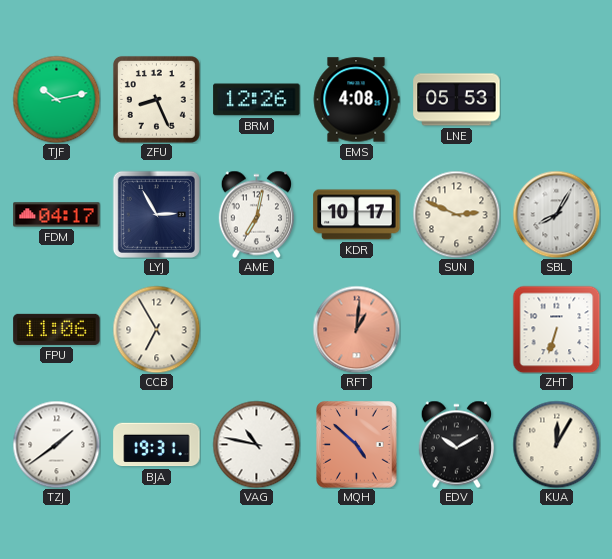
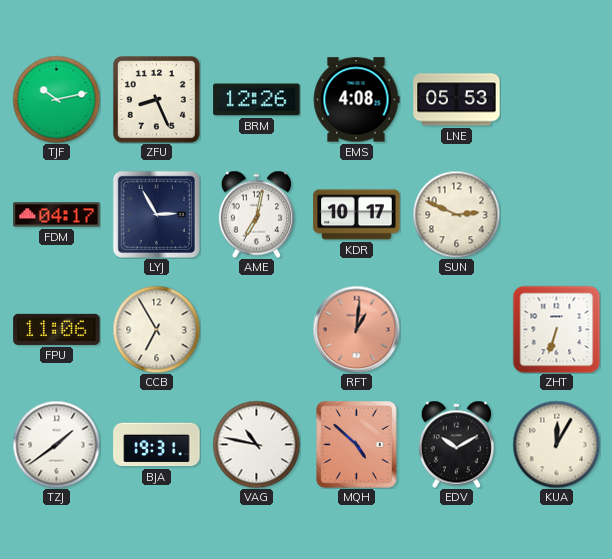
SBL: 8:05 -> none (556, 214)
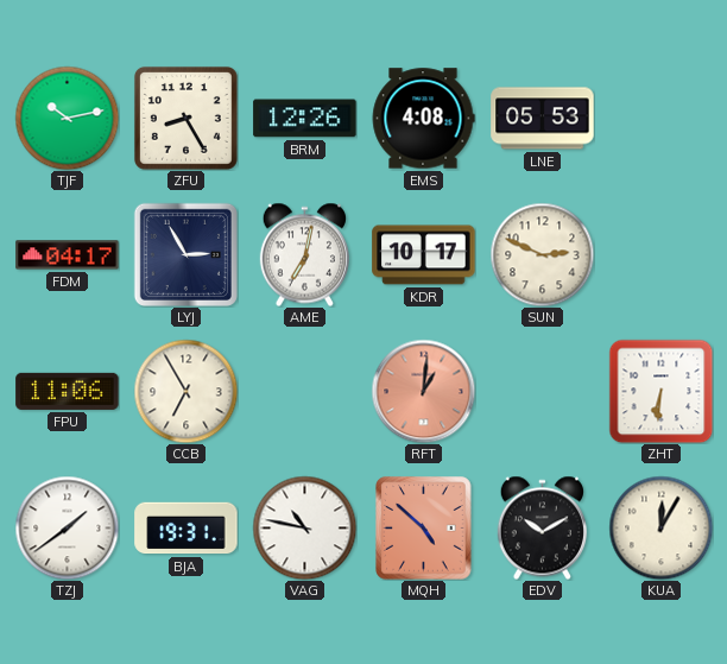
ZFU: 8:26 -> 8:25 (185, 118)
ZHT: 6:33 -> 6:31 (660, 391)
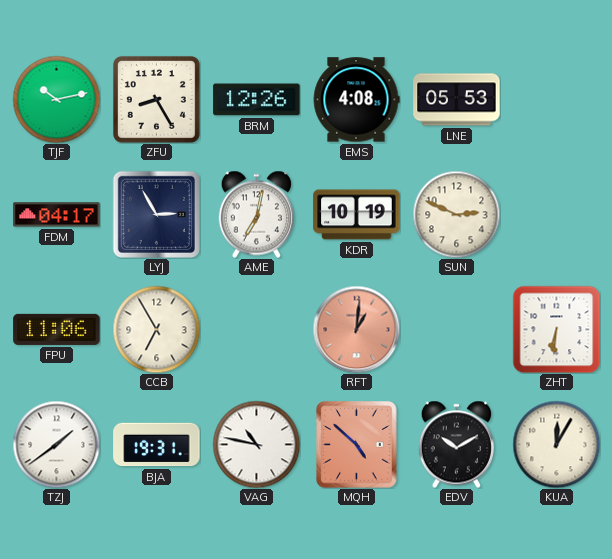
KDR: 10:17 -> 10:19 (357, 215)
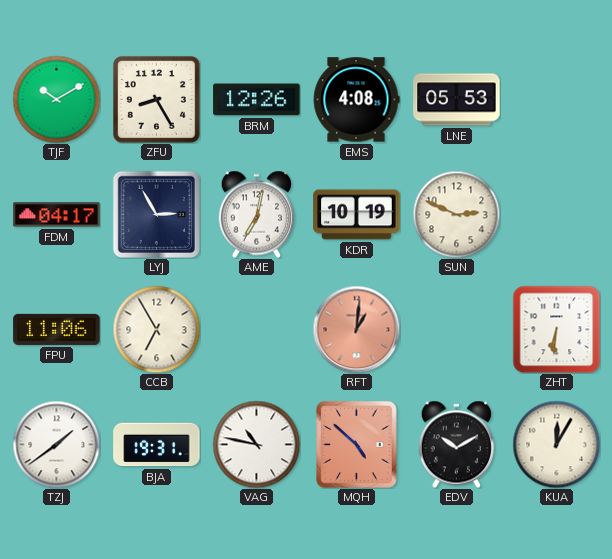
TJF: 10:13 -> 10:10 (56, 99)
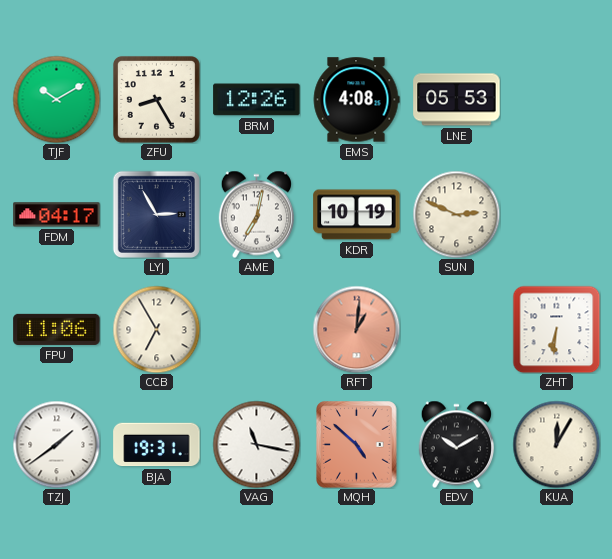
VAG: 10:47 -> 11:17 (256, 444)
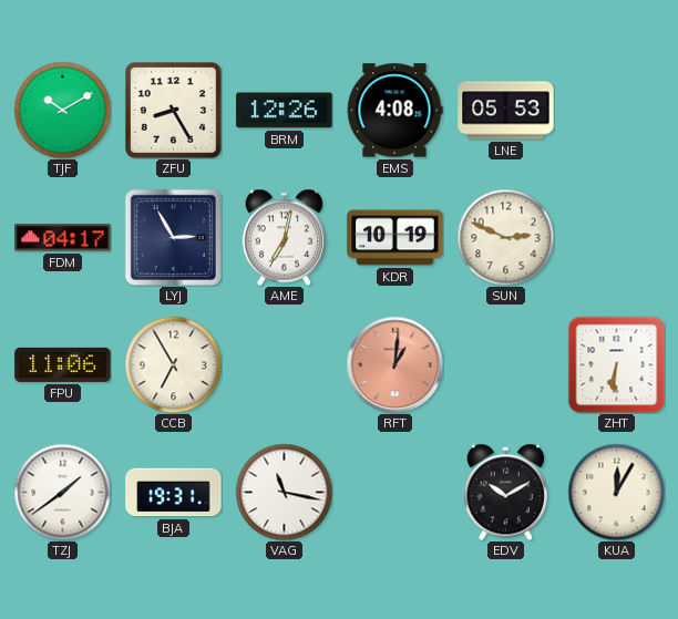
MQH: 4:52 -> none (357, 445)
